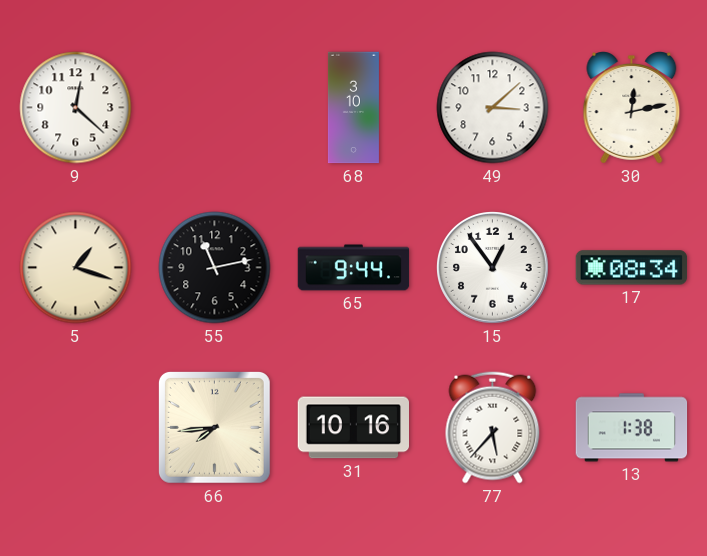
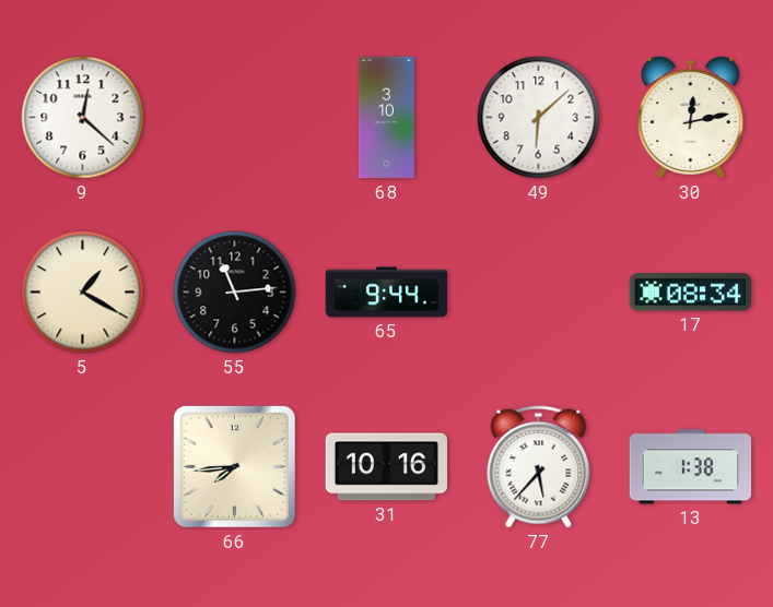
49: 3:08 -> 6:08 (539, 118)
5: 1:18 -> 1:20 (83, 293)
55: 11:13 -> 11:14 (235, 293)
15: 12:54 -> none (493, 268)
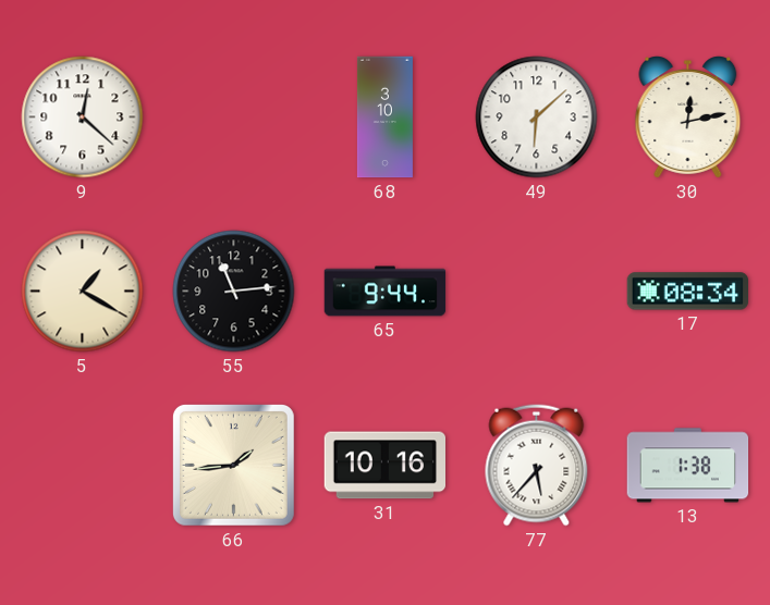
66: 7:44 -> 1:44 (233, 465)
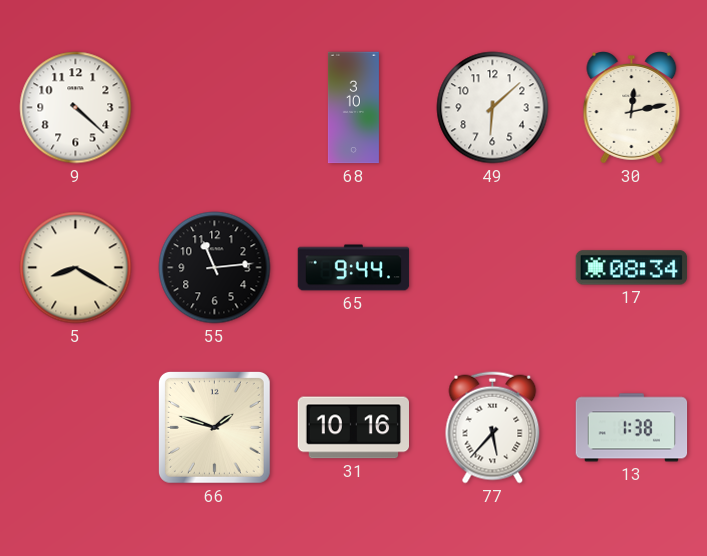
9: 12:22 -> 4:22 (76, 108)
5: 1:20 -> 8:20 (76, 268)
66: 1:44 -> 1:48 (214, 427)
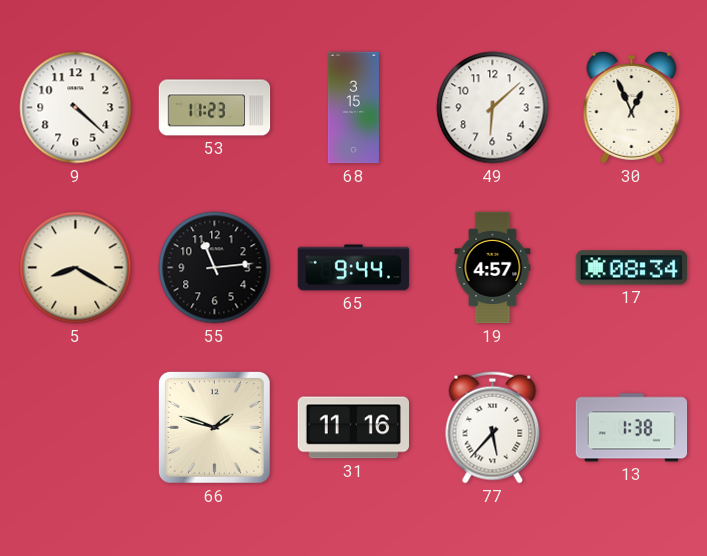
53: none -> 11:23 (215, 108)
68: 3:10 -> 3:15 (353, 108)
30: 12:13 -> 12:56 (632, 108)
19: none -> 4:57 (493, 268)
31: 10:16 -> 11:16 (353, 428)
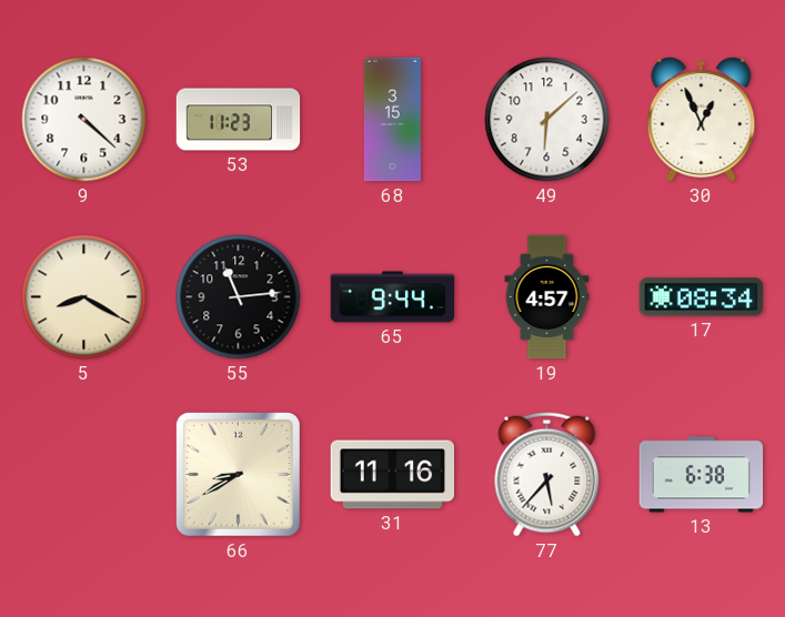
66: 1:48 -> 8:40 (238, 474)
13: 1:38 -> 6:38 (702, 475)
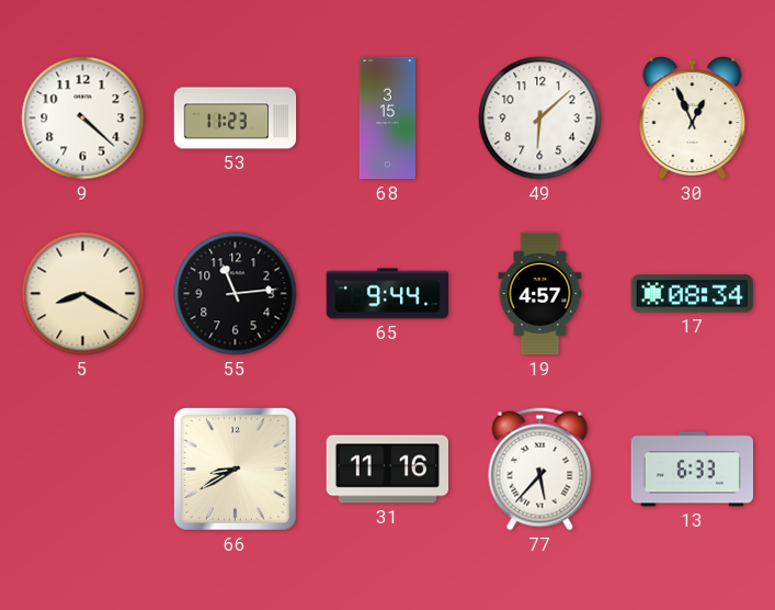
13: 6:38 -> 6:33 (693, 470)
